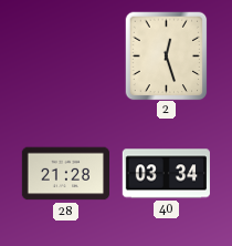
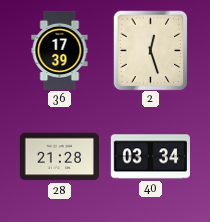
36: none -> 17:39 (60, 50)
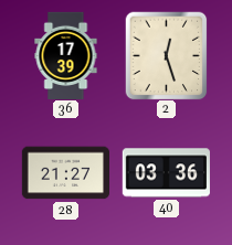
28: 21:28 -> 21:27 (65, 173)
40: 03:34 -> 03:36 (166, 173)
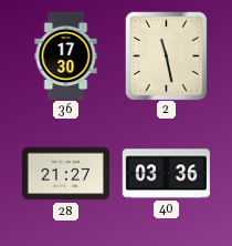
36: 17:39 -> 17:30 (66, 55)
2: 12:27 -> 11:28 (167, 55)
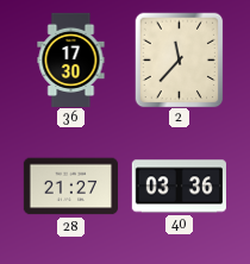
2: 11:28 -> 11:37 (180, 59)
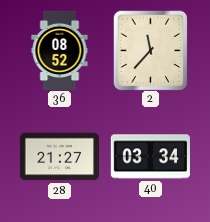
36: 17:30 -> 08:52 (60, 50)
40: 03:36 -> 03:34 (150, 157)
